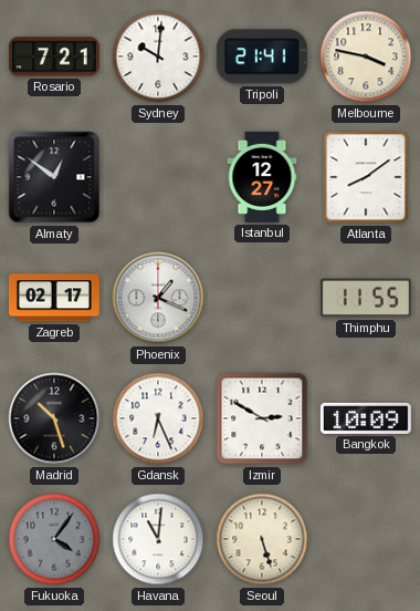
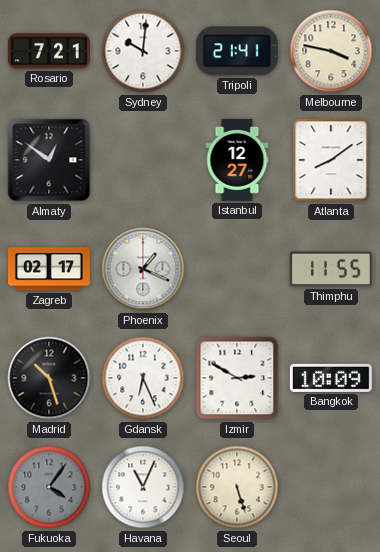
Havana: 11:01 -> 11:04 (143, 487)
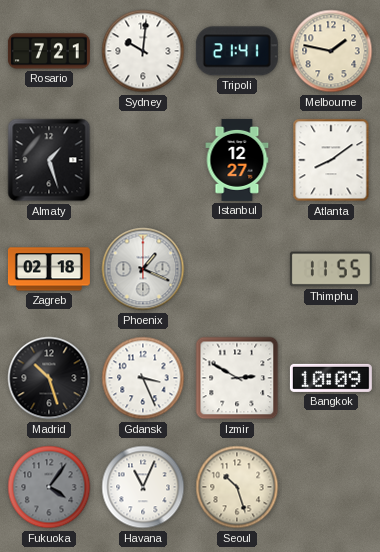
Melbourne: 3:47 -> 1:47 (331, 51)
Almaty: 12:51 -> 1:27 (49, 160)
Zagreb: 02:17 -> 02:18 (49, 269)
Gdansk: 6:26 -> 3:26 (143, 378)
Seoul: 5:27 -> 10:27 (237, 487)
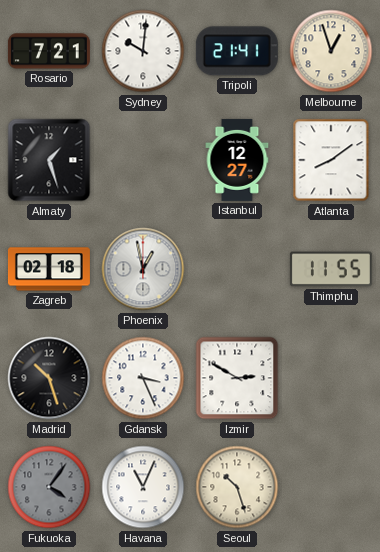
Melbourne: 1:47 -> 12:57 (331, 51)
Phoenix: 1:19 -> 12:58 (143, 269)
Bangkok: 10:09 -> none (331, 378)
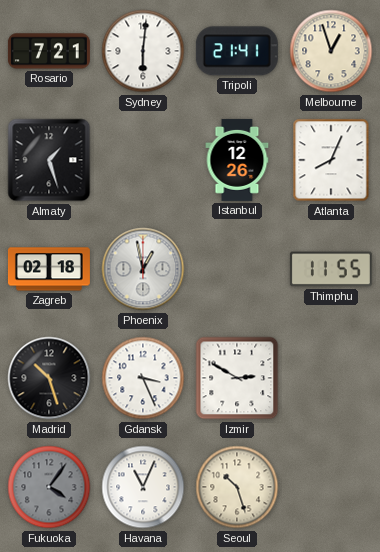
Sydney: 10:01 -> 6:01 (143, 51)
Istanbul: 12:27 -> 12:26 (237, 160)
Atlanta: 8:09 -> 8:04 (331, 160)
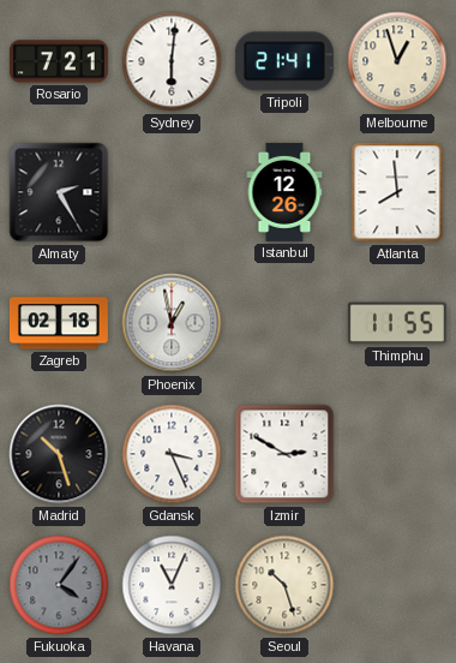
Almaty: 1:27 -> 2:25 (59, 192)
Atlanta: 8:04 -> 7:59 (397, 192)
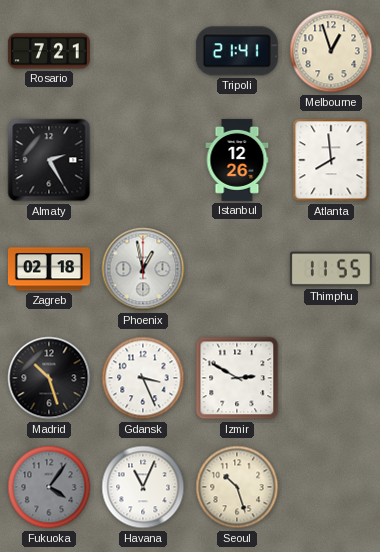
Sydney: 6:01 -> none (172, 61)
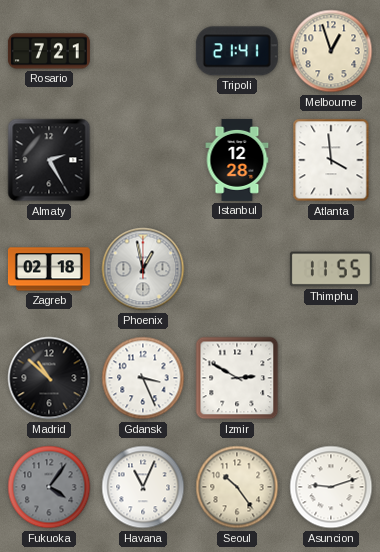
Istanbul: 12:26 -> 12:28 (237, 160)
Atlanta: 7:59 -> 3:59 (331, 160)
Madrid: 10:27 -> 10:52 (49, 378)
Seoul: 10:27 -> 10:24 (237, 487)
Asuncion: none -> 9:12 (331, 487)
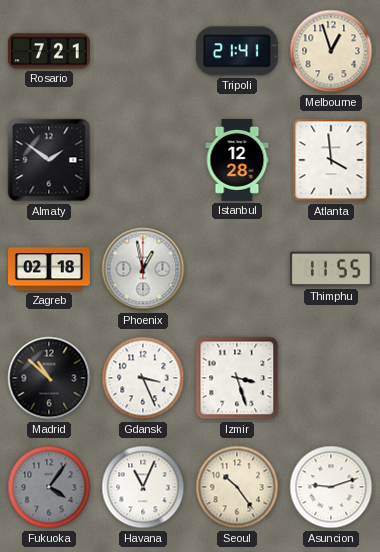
Almaty: 2:25 -> 1:51 (49, 160)
Izmir: 2:50 -> 3:27 (237, 378)
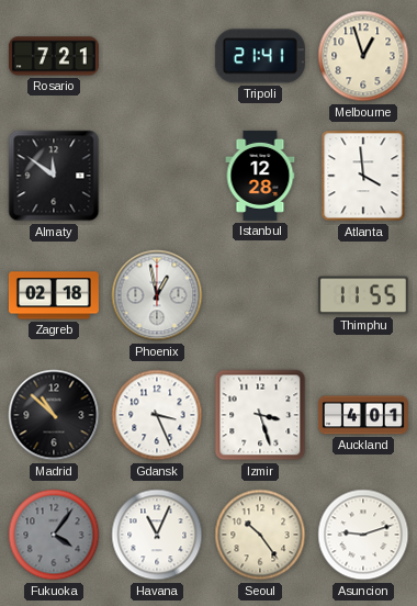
Almaty: 1:51 -> 11:51 (54, 176)
Auckland: none -> 4:01 (363, 415)
